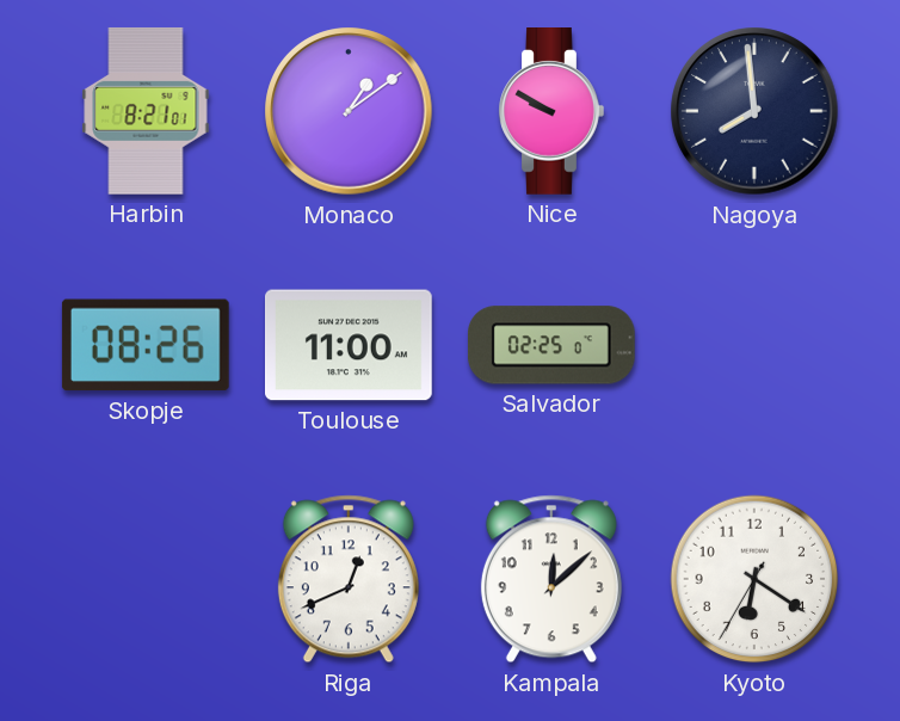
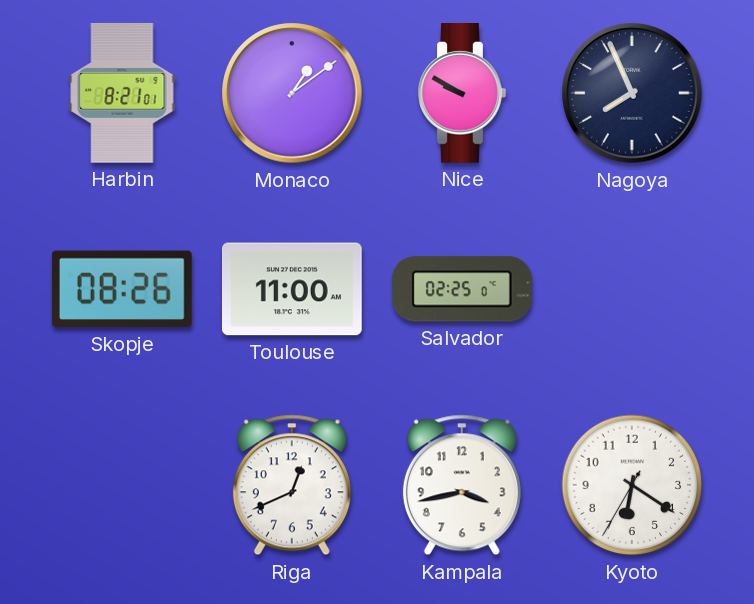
Nagoya: 7:59 -> 7:56 (632, 93)
Kampala: 12:08 -> 3:43 (462, 485)
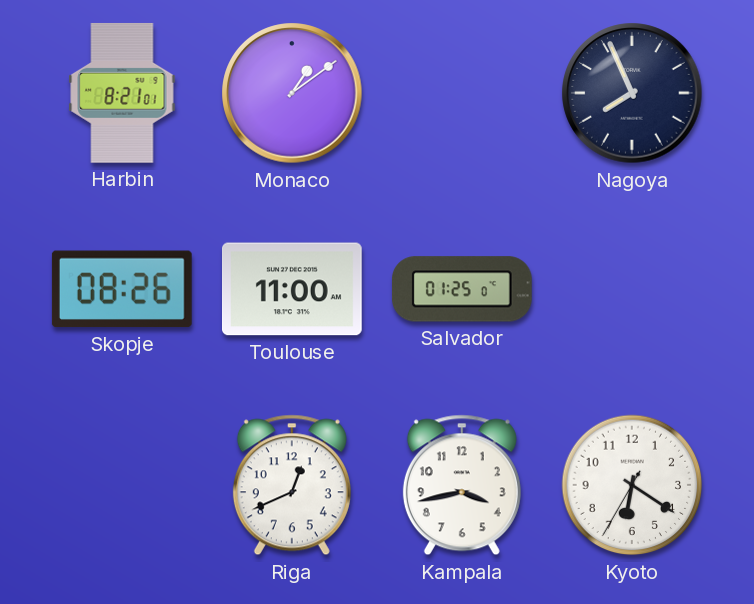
Nice: 9:50 -> none (462, 94)
Salvador: 02:25 -> 01:25 (462, 289)
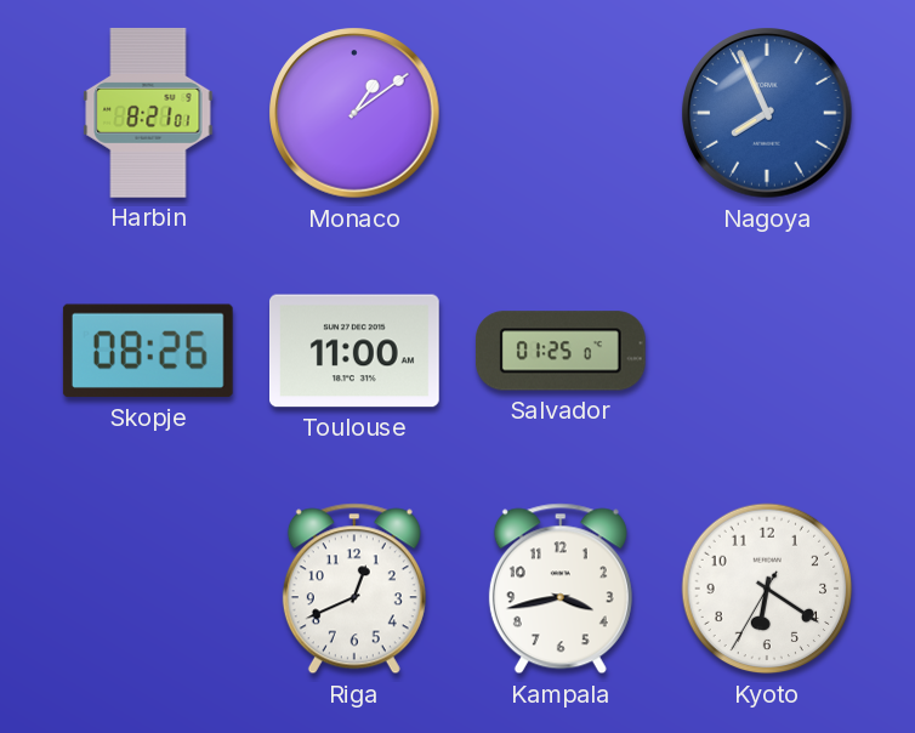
Nagoya dial: navy -> blue (767, 113)
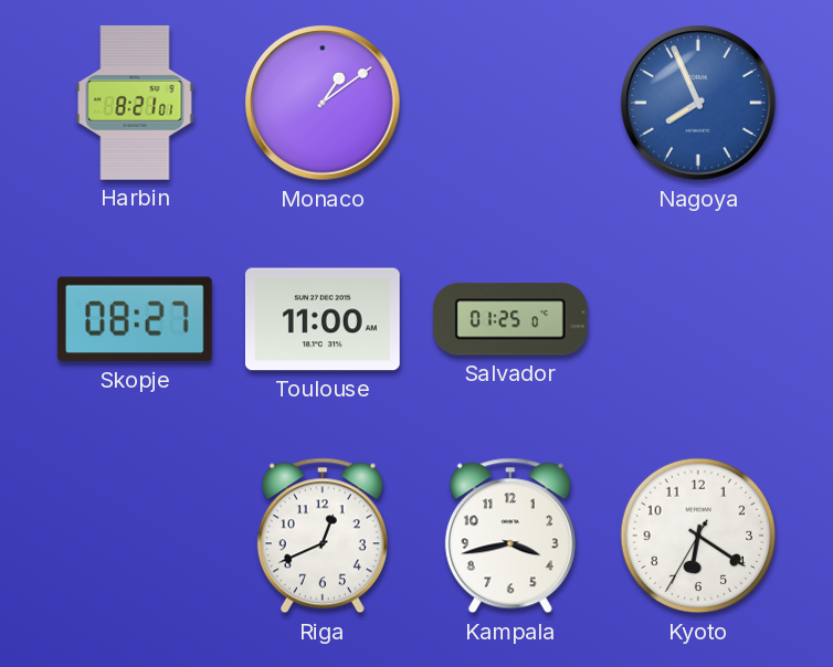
Skopje: 08:26 -> 08:27 (135, 319)
